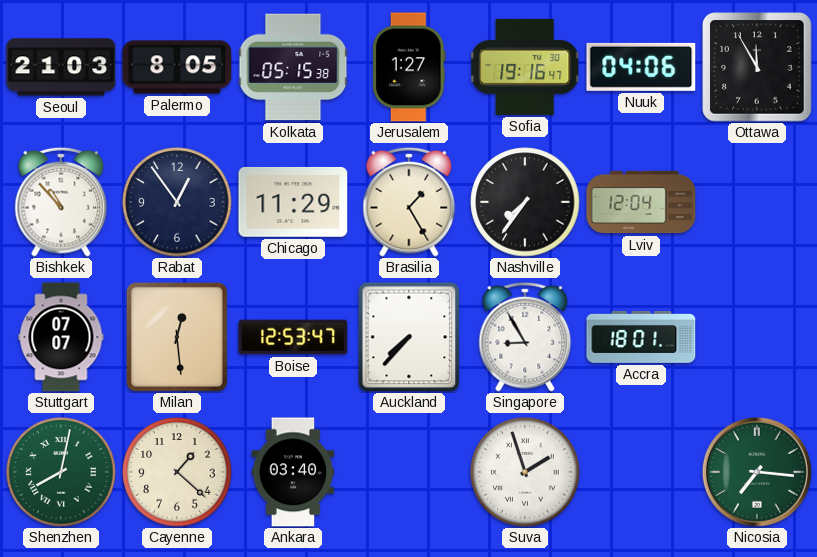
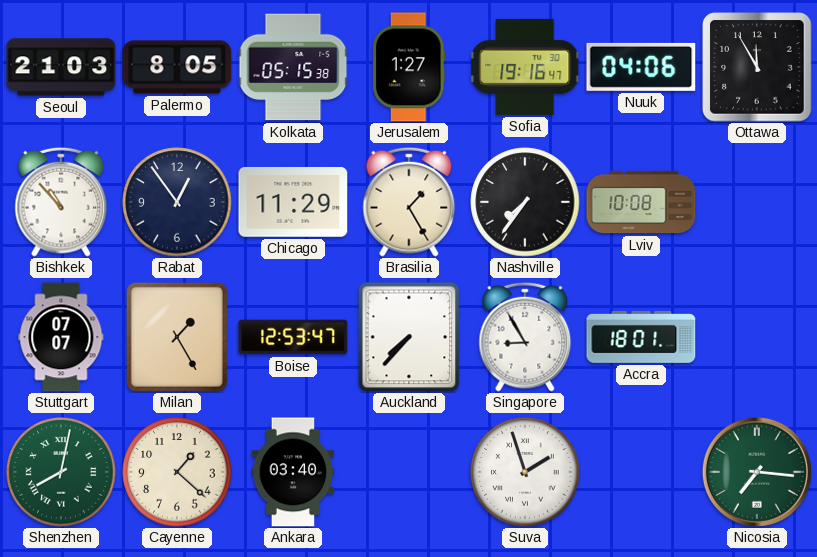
Lviv: 12:04 -> 10:08 (641, 202)
Milan: 12:29 -> 1:25 (177, 337)
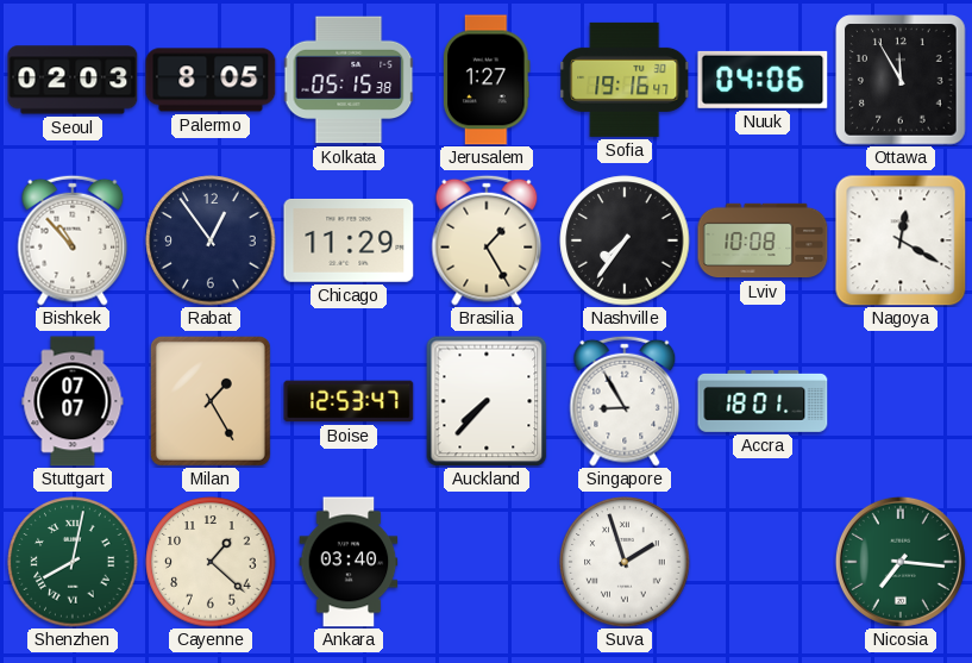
Seoul: 21:03 -> 02:03 (73, 80)
Nagoya: none -> 12:20 (901, 240)
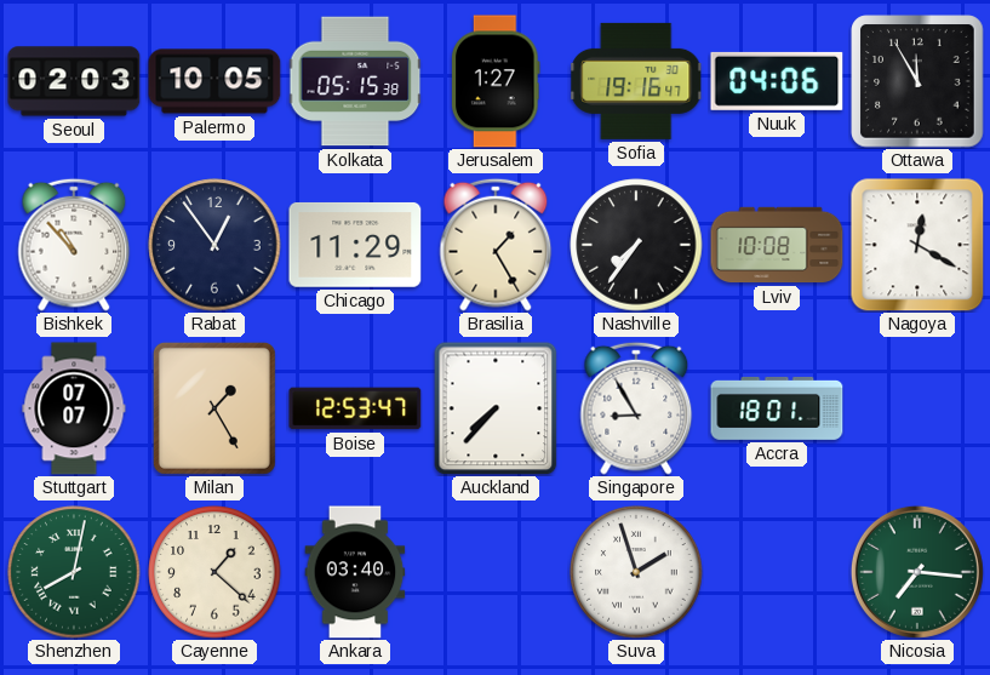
Palermo: 8:05 -> 10:05 (214, 81)
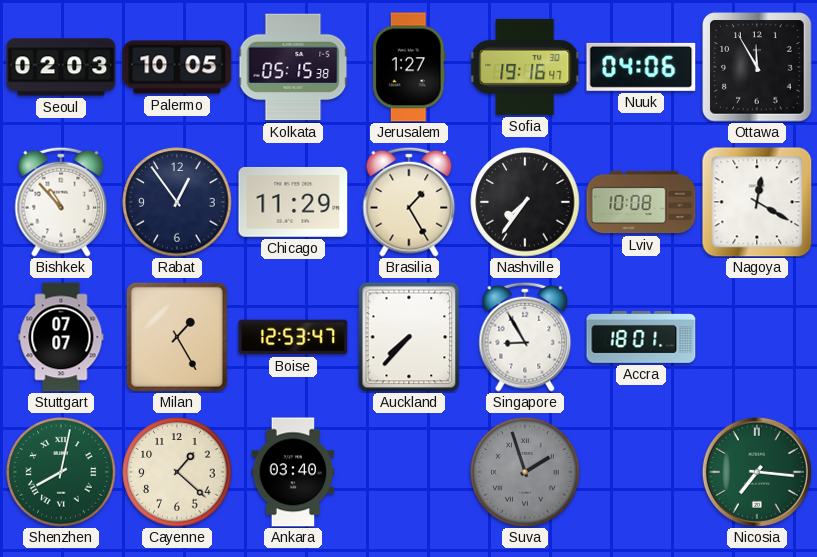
Suva dial: white -> grey (525, 472)
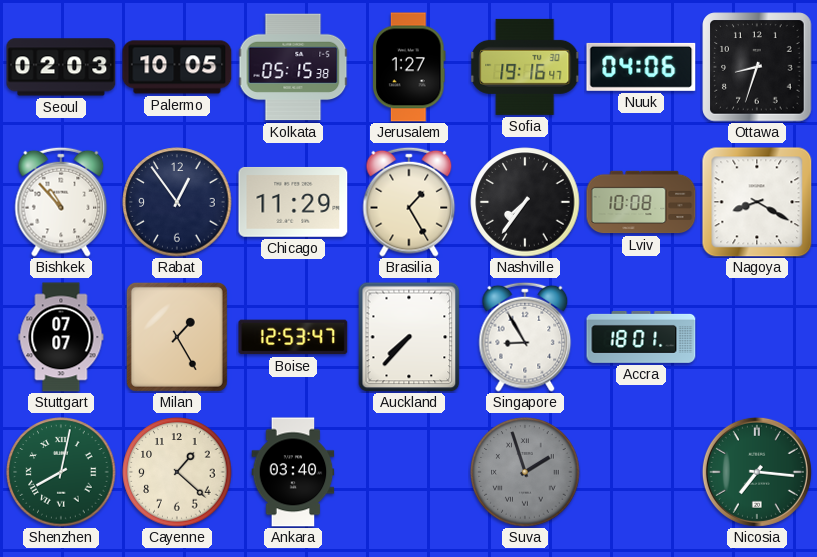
Ottawa: 11:55 -> 8:33 (757, 67)
Nagoya: 12:20 -> 8:20 (757, 202)
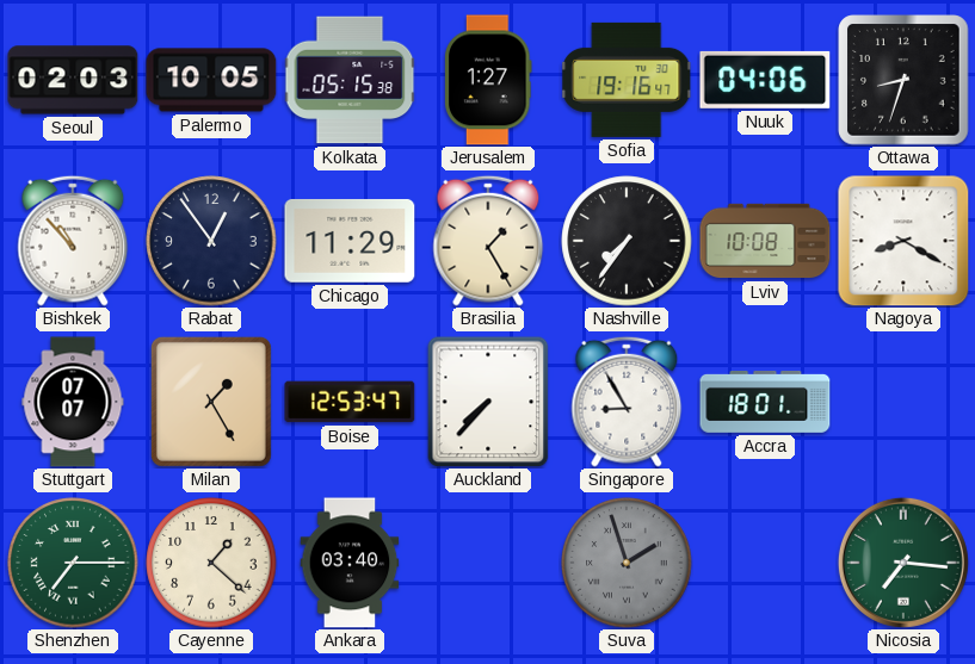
Shenzhen: 8:02 -> 7:15 (73, 563)
